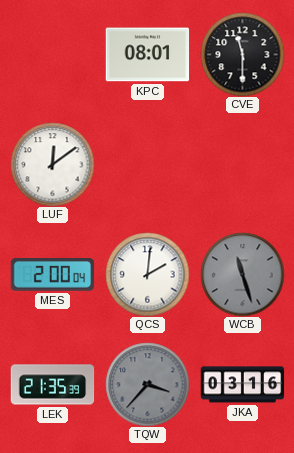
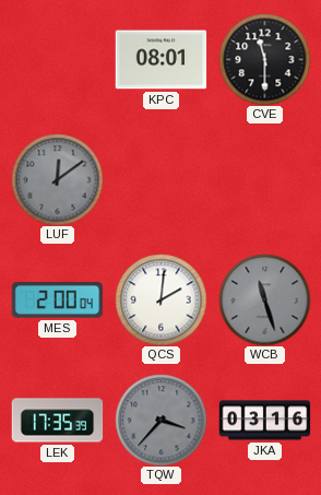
LUF dial: white -> grey (57, 179)
LEK: 21:35 -> 17:35 (57, 421)
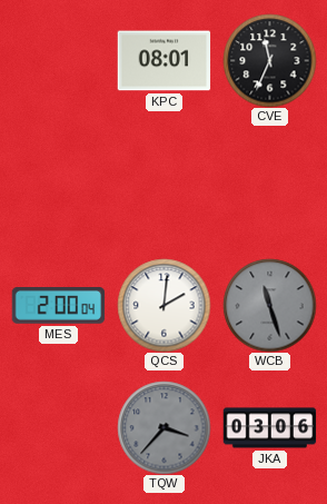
CVE: 11:30 -> 11:34 (269, 60)
LUF: 12:09 -> none (57, 179)
LEK: 17:35 -> none (57, 421)
JKA: 03:16 -> 03:06 (269, 428)
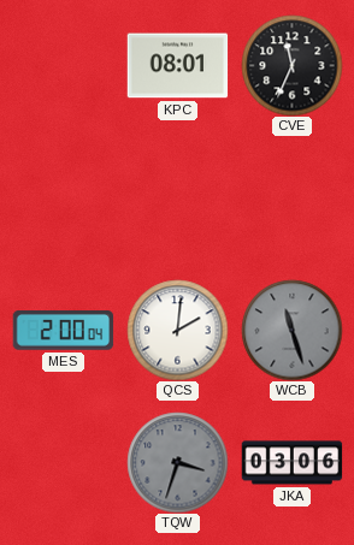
TQW: 3:37 -> 3:33 (177, 462)
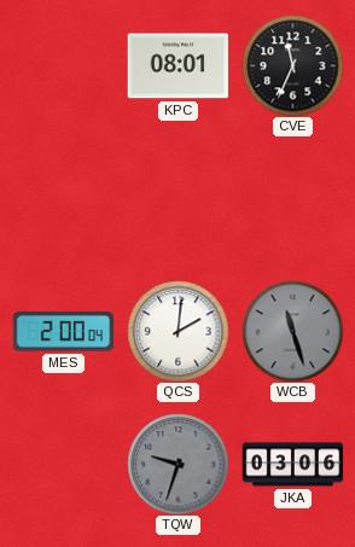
TQW: 3:33 -> 9:33 (177, 464)
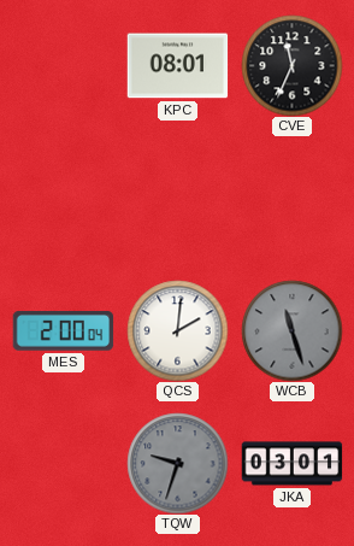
JKA: 03:06 -> 03:01 (291, 464)
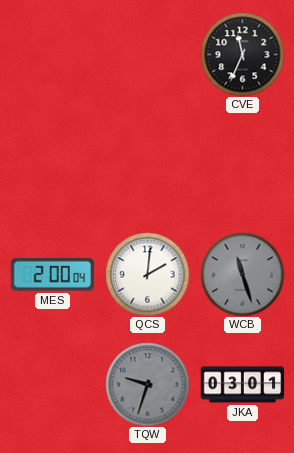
KPC: 08:01 -> none (177, 66)
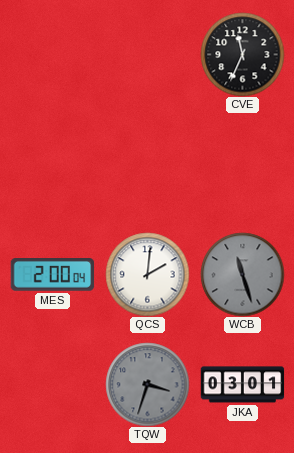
TQW: 9:33 -> 3:33 (147, 384)
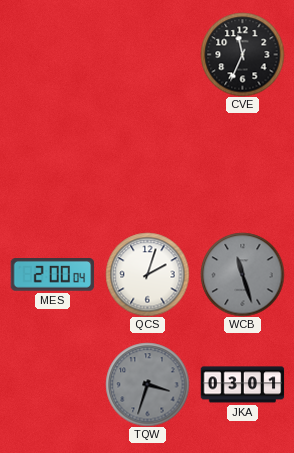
QCS: 2:01 -> 2:03 (147, 274)
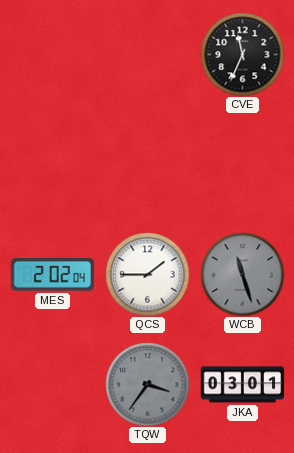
MES: 2:00 -> 2:02 (52, 275)
QCS: 2:03 -> 1:45 (147, 274)
TQW: 3:33 -> 3:36 (147, 384)
